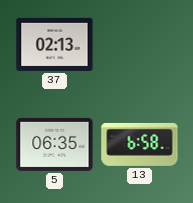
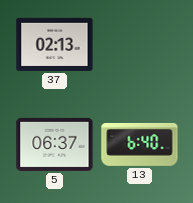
5: 06:35 -> 06:37 (55, 144)
13: 6:58 -> 6:40 (140, 144)
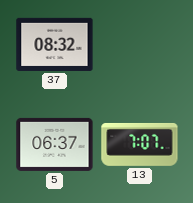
37: 02:13 -> 08:32 (55, 44)
13: 6:40 -> 7:07 (140, 144)
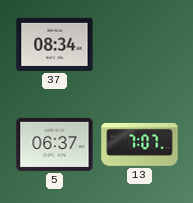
37: 08:32 -> 08:34 (55, 44)
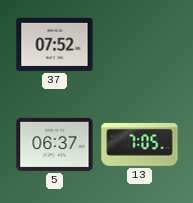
37: 08:34 -> 07:52 (55, 44)
13: 7:07 -> 7:05 (140, 144)
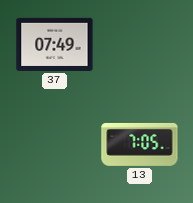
37: 07:52 -> 07:49 (55, 44)
5: 06:37 -> none (55, 144)
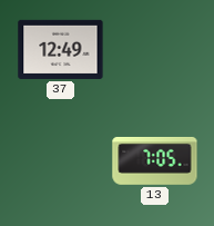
37: 07:49 -> 12:49 (61, 49)
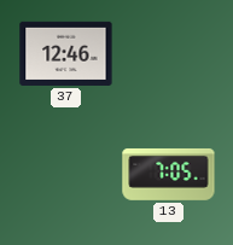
37: 12:49 -> 12:46 (66, 53)
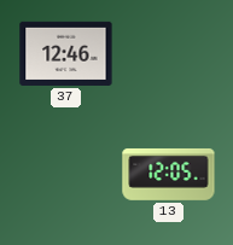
13: 7:05 -> 12:05 (169, 174)
